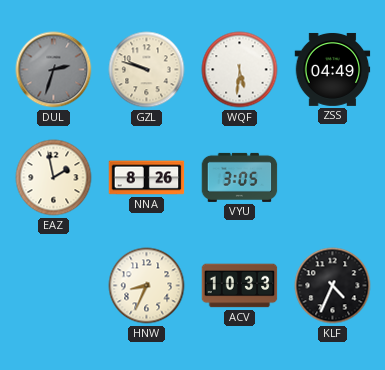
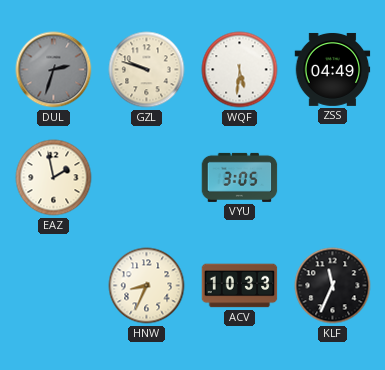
NNA: 8:26 -> none (147, 178)
KLF: 4:34 -> 11:34 (333, 286)
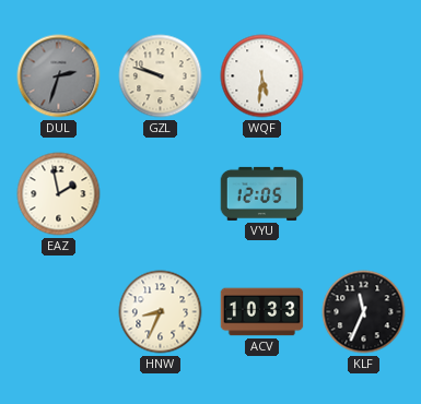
ZSS: 04:49 -> none (333, 69)
VYU: 3:05 -> 12:05 (262, 193)
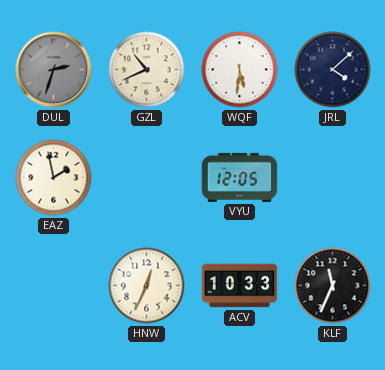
GZL: 9:48 -> 10:41 (147, 70)
JRL: none -> 4:08 (333, 70)
HNW: 8:34 -> 12:34 (147, 286)
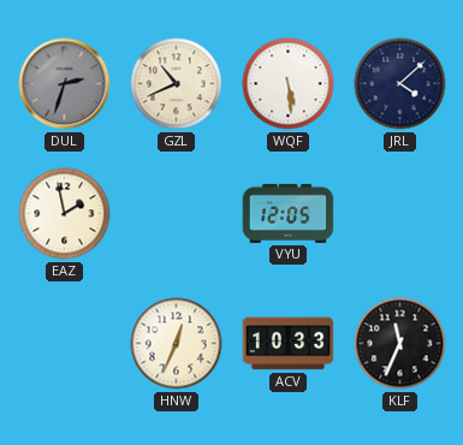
WQF: 5:31 -> 5:29 (289, 84)
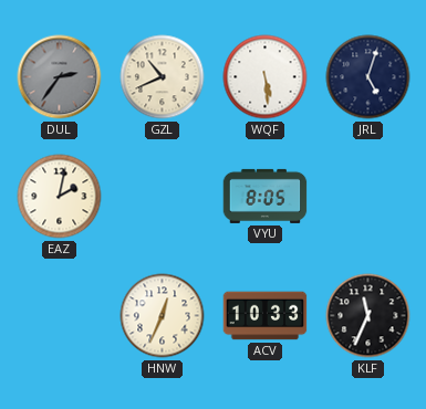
DUL: 2:33 -> 2:36 (60, 77)
JRL: 4:08 -> 5:03 (368, 77)
EAZ: 1:58 -> 2:02 (60, 197)
VYU: 12:05 -> 8:05 (266, 196)
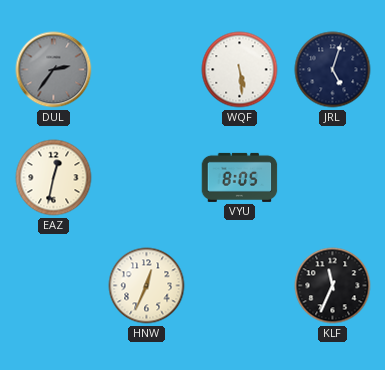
GZL: 10:41 -> none (163, 77)
EAZ: 2:02 -> 12:32 (54, 178)
ACV: 10:33 -> none (266, 316)
